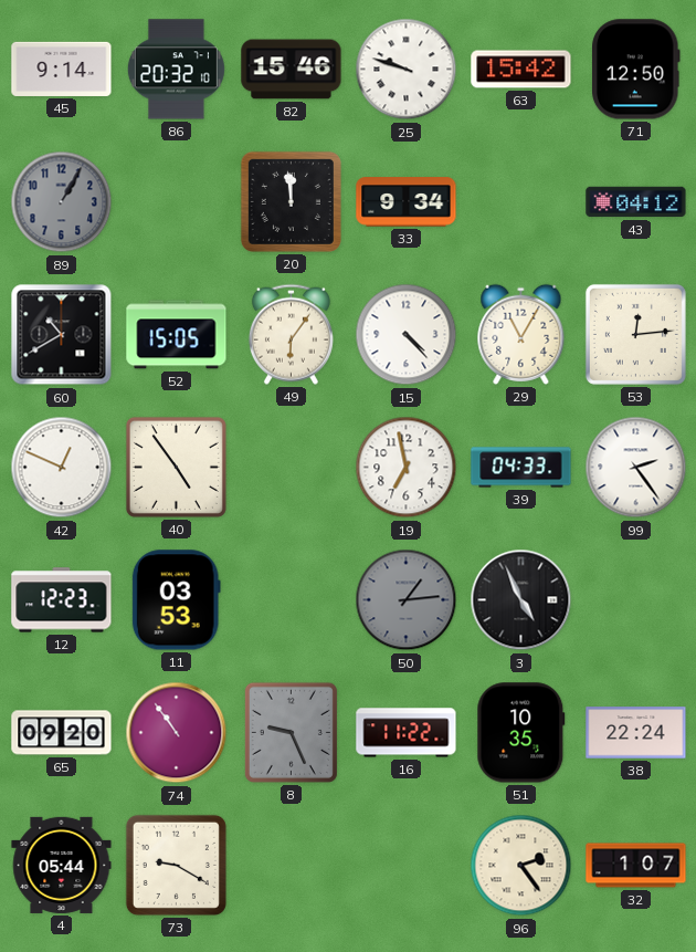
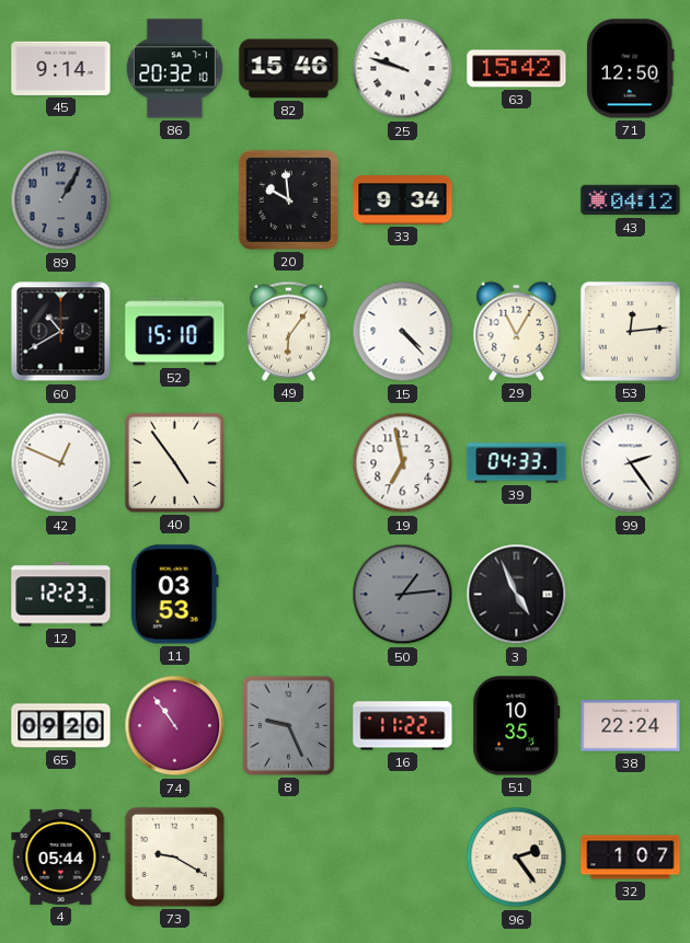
20: 11:59 -> 9:59 (288, 199)
52: 15:05 -> 15:10 (175, 332)
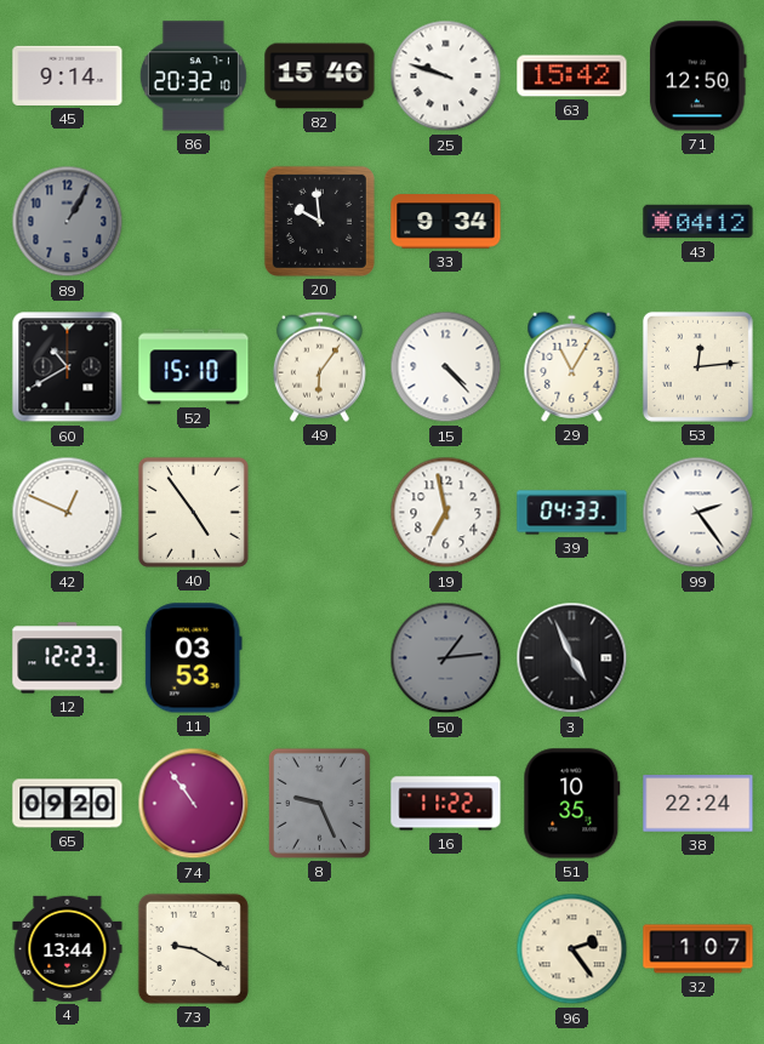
4: 05:44 -> 13:44 (68, 948)
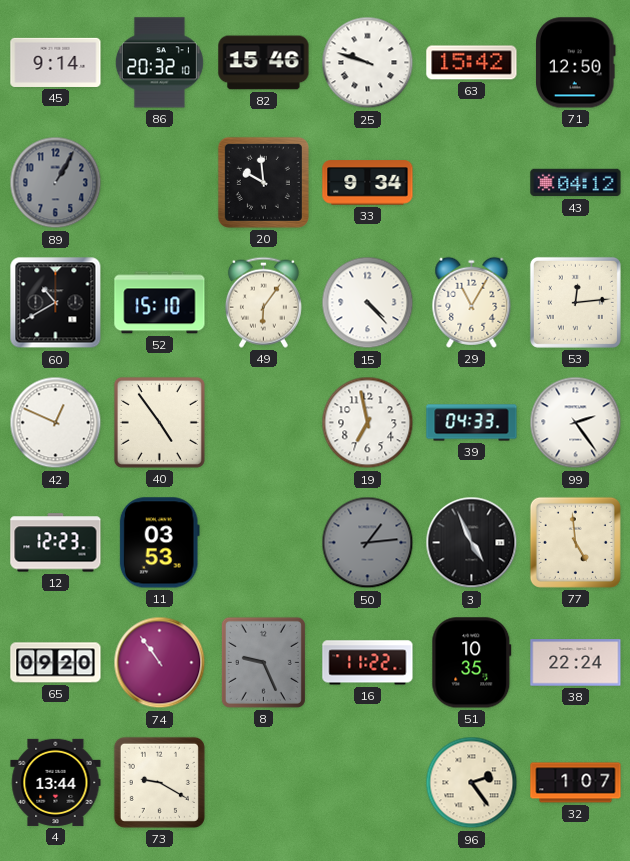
77: none -> 4:59 (575, 542)
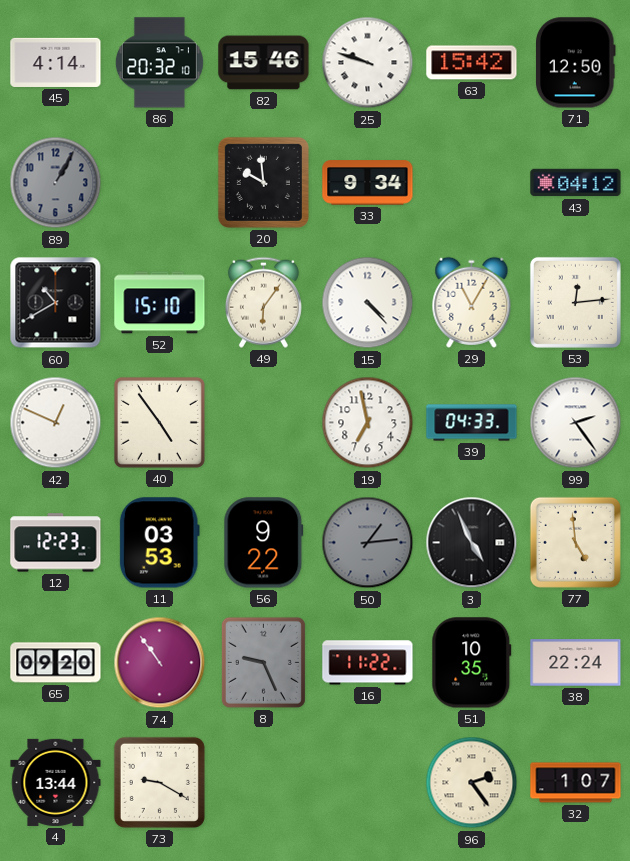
45: 9:14 -> 4:14 (56, 62)
56: none -> 9:22 (264, 543)
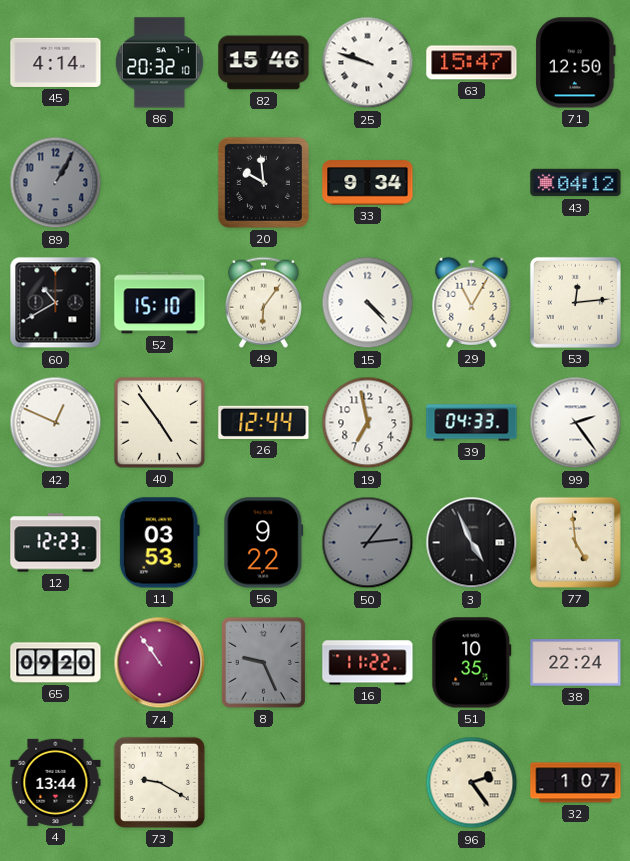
63: 15:42 -> 15:47 (472, 63)
26: none -> 12:44 (264, 422)
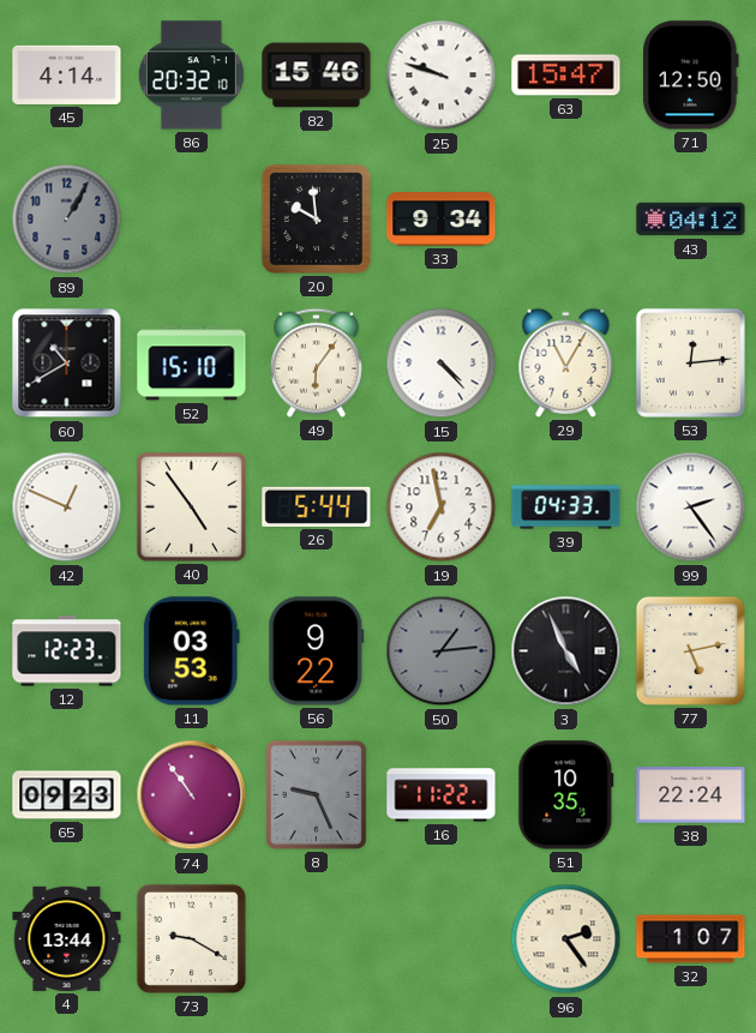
26: 12:44 -> 5:44 (317, 506)
77: 4:59 -> 5:13 (690, 650)
65: 09:20 -> 09:23 (67, 795)
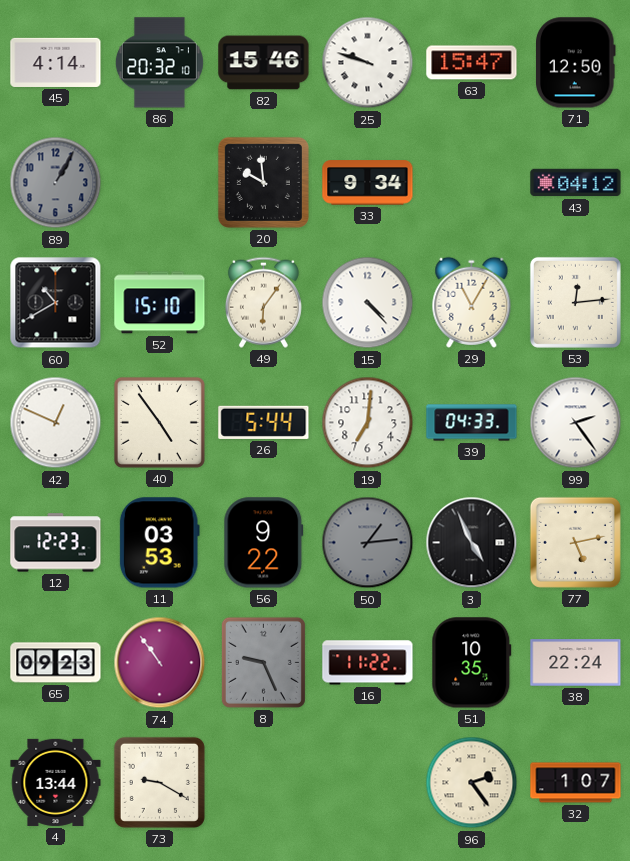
19: 6:58 -> 7:01 (368, 423)
